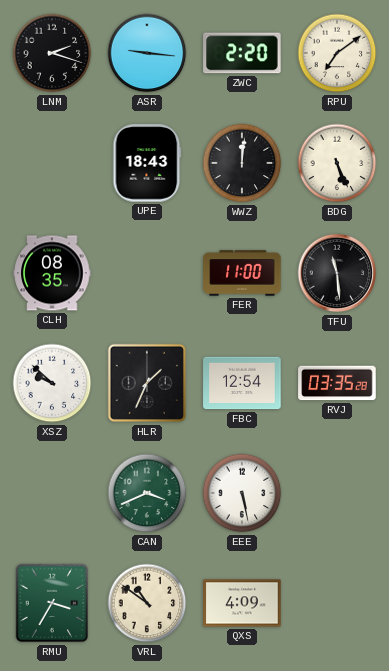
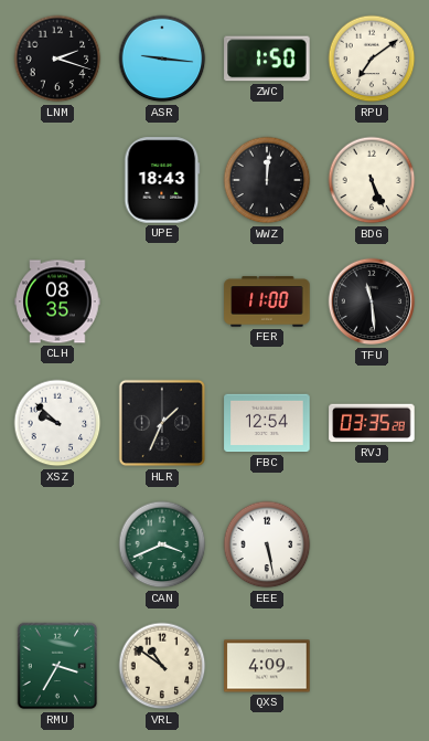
ZWC: 2:20 -> 1:50 (267, 59)
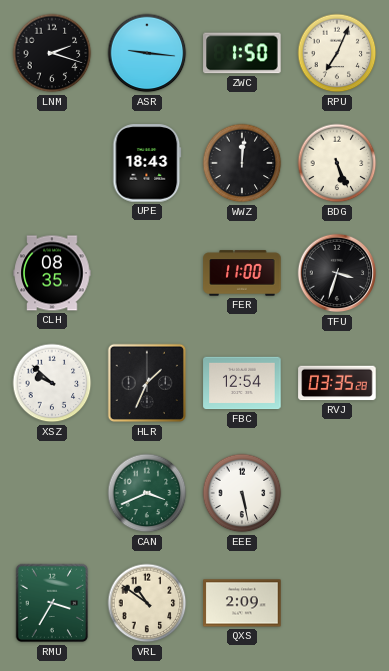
RPU: 7:09 -> 7:04 (337, 53)
TFU: 11:29 -> 3:33 (337, 273)
QXS: 4:09 -> 2:09 (242, 603)
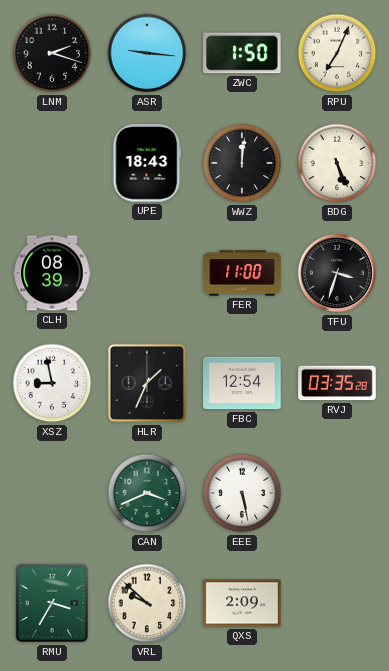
CLH: 08:35 -> 08:39 (52, 273)
XSZ: 9:52 -> 8:58 (52, 383)
VRL: 10:51 -> 9:52 (147, 603)
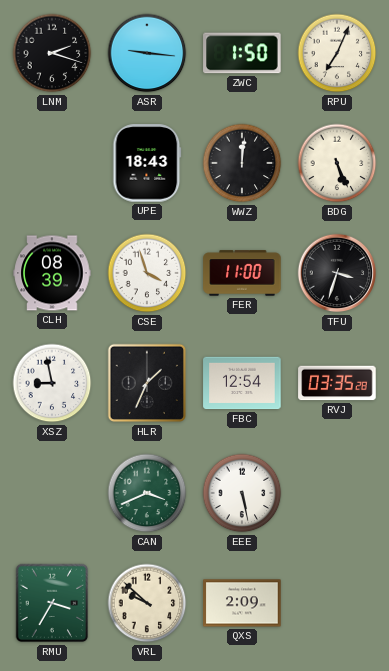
CSE: none -> 3:57 (147, 273)
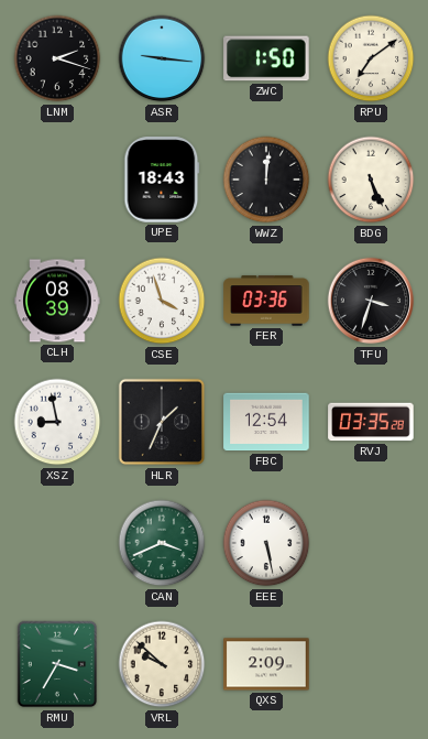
RPU: 7:04 -> 7:09 (371, 58)
FER: 11:00 -> 03:36 (266, 301)
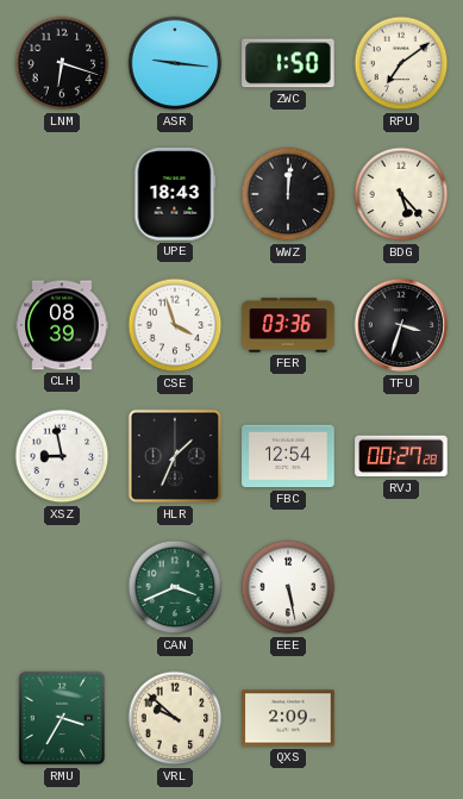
LNM: 2:18 -> 6:18 (62, 63)
BDG: 5:26 -> 5:23 (401, 194)
RVJ: 03:35 -> 00:27 (401, 456)
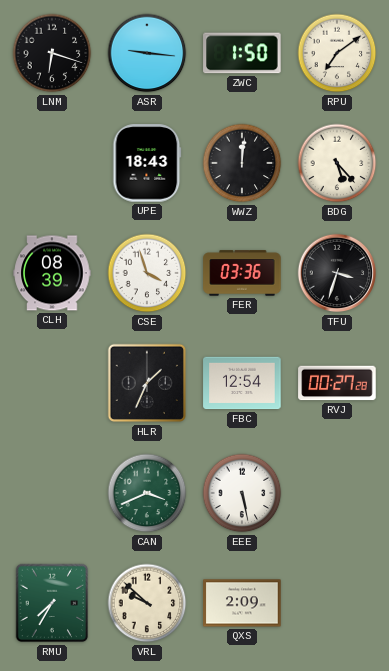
XSZ: 8:58 -> none (62, 456)
RMU: 3:35 -> 7:35 (52, 603)
